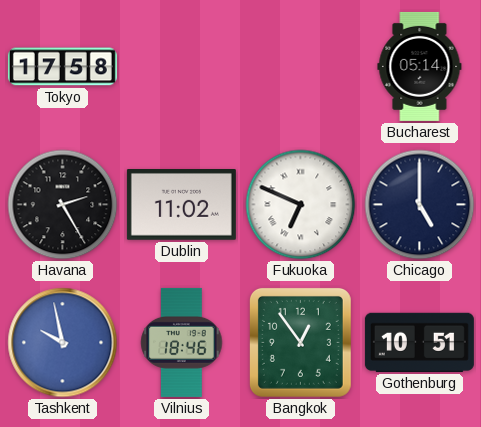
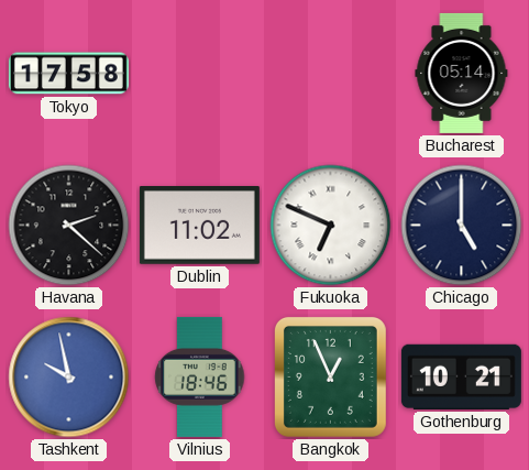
Havana: 2:25 -> 2:22 (69, 226)
Bangkok: 12:54 -> 12:56 (330, 376)
Gothenburg: 10:51 -> 10:21 (461, 376)
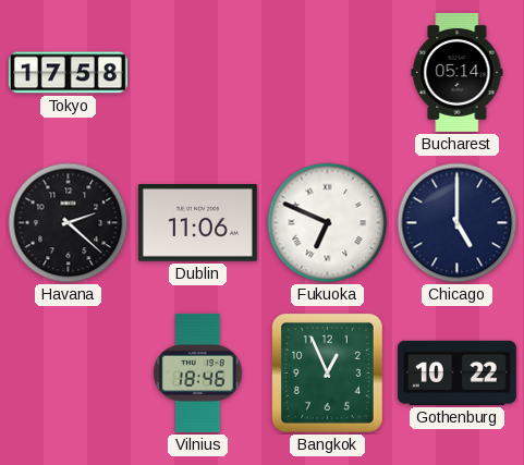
Dublin: 11:02 -> 11:06 (197, 223)
Tashkent: 9:58 -> none (69, 378)
Gothenburg: 10:21 -> 10:22 (456, 372)
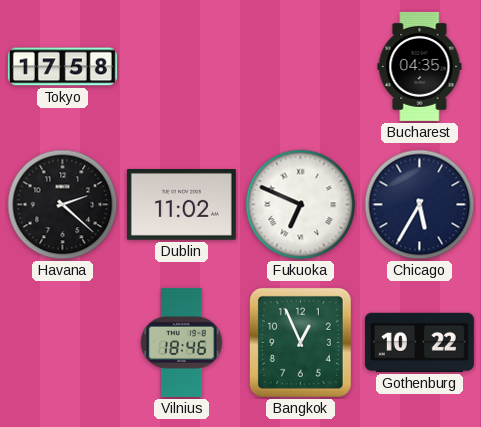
Bucharest: 05:14 -> 04:35 (420, 66)
Dublin: 11:06 -> 11:02 (181, 205)
Chicago: 5:00 -> 5:35 (420, 205)
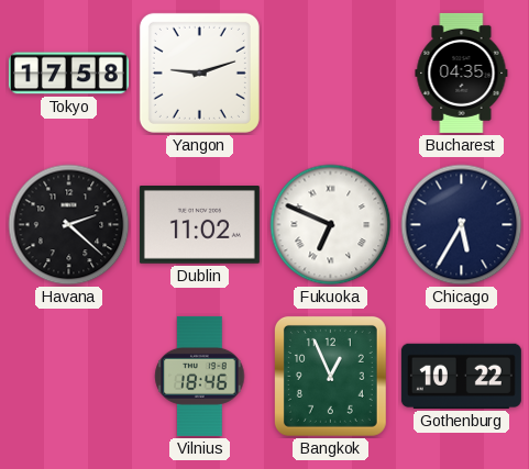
Yangon: none -> 9:12 (199, 72)
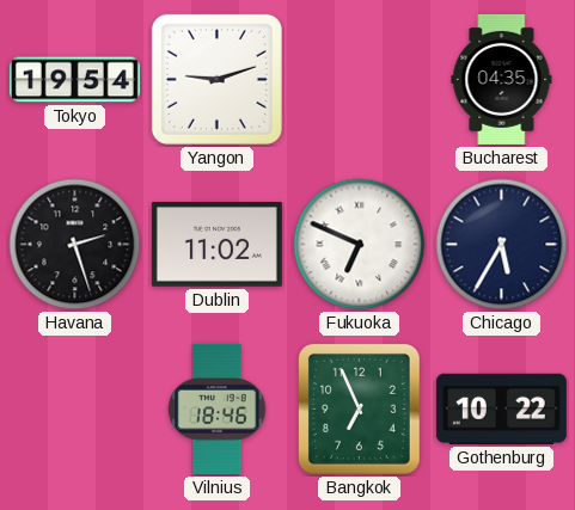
Tokyo: 17:58 -> 19:54 (74, 80)
Havana: 2:22 -> 2:27 (75, 245)
Bangkok: 12:56 -> 6:56 (359, 408)
